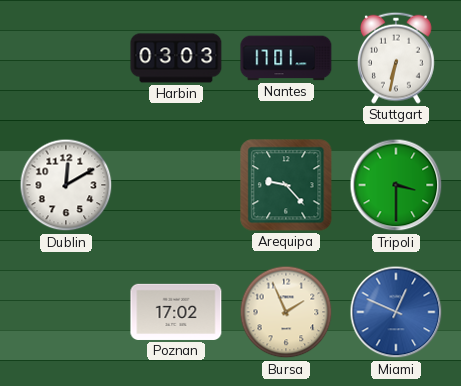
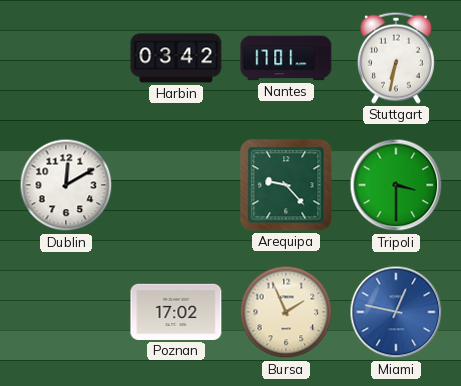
Harbin: 03:03 -> 03:42 (176, 58)
Miami: 12:49 -> 12:47 (396, 312)
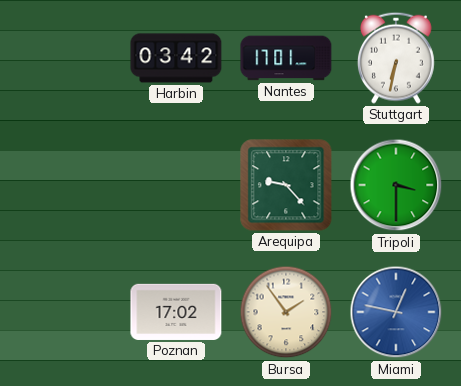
Dublin: 12:10 -> none (66, 185)
Bursa: 1:56 -> 1:54 (286, 312)
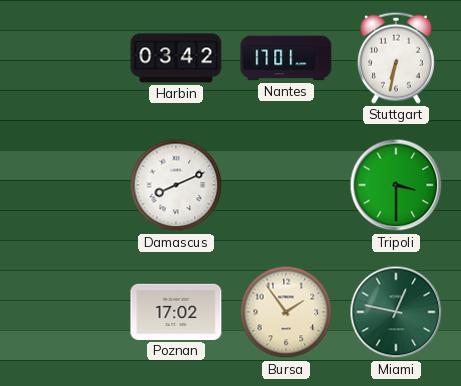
Damascus: none -> 8:11 (176, 185)
Arequipa: 9:23 -> none (286, 185)
Miami dial: blue -> green (396, 312)
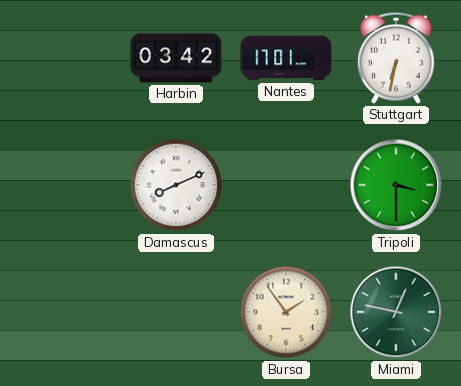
Poznan: 17:02 -> none (176, 312)
